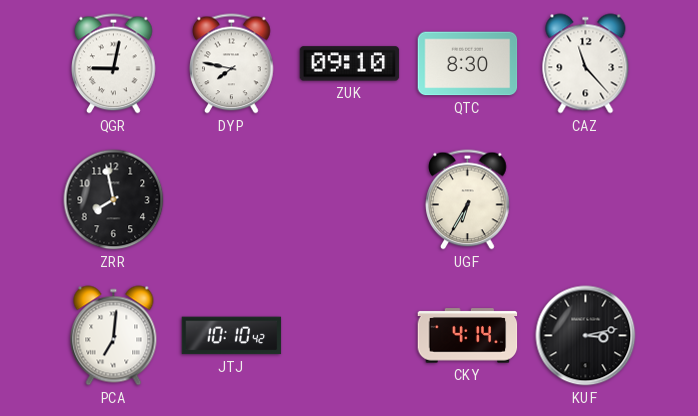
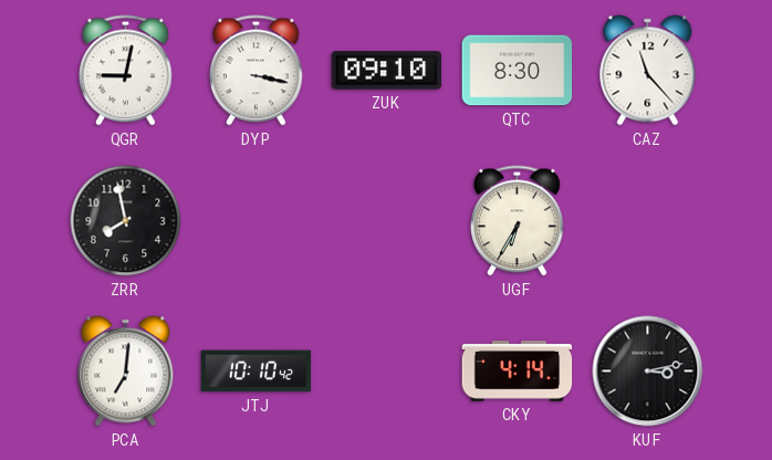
DYP: 7:47 -> 3:17 (257, 71)
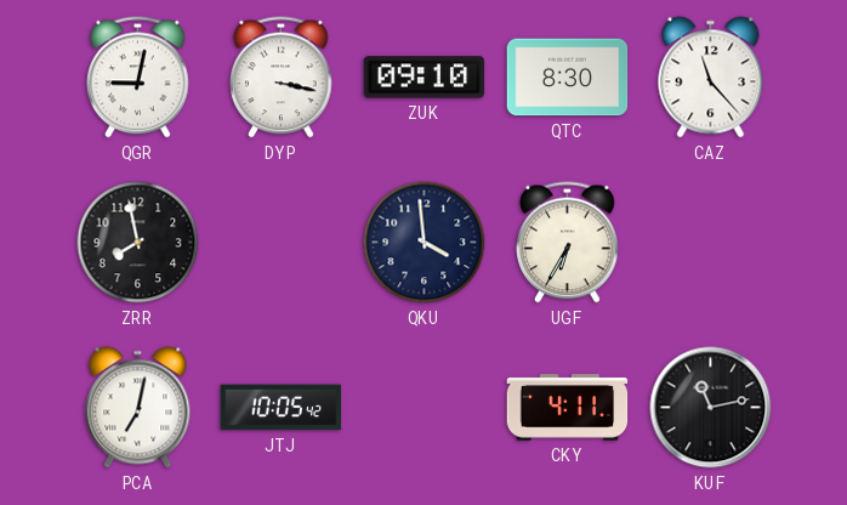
QKU: none -> 3:59 (425, 243)
PCA: 7:01 -> 7:02 (138, 408)
JTJ: 10:10 -> 10:05 (282, 408)
CKY: 4:14 -> 4:11 (568, 408)
KUF: 3:13 -> 11:13 (711, 408)
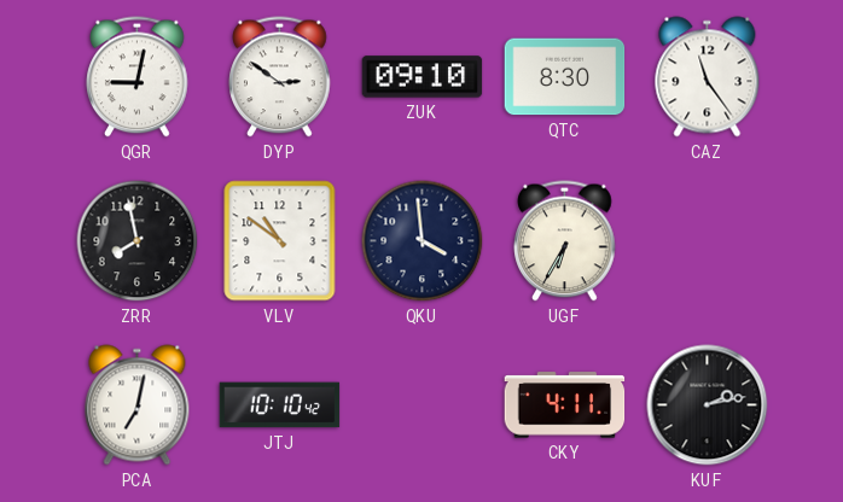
DYP: 3:17 -> 2:51 (280, 77)
CAZ: 11:23 -> 11:24 (708, 77)
VLV: none -> 10:51 (280, 241)
JTJ: 10:05 -> 10:10 (280, 405)
KUF: 11:13 -> 2:13 (708, 405)
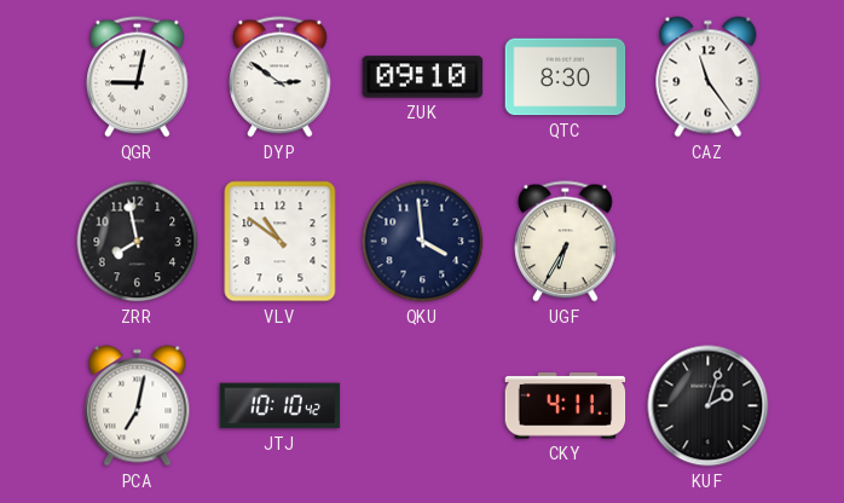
KUF: 2:13 -> 2:03 (709, 406)
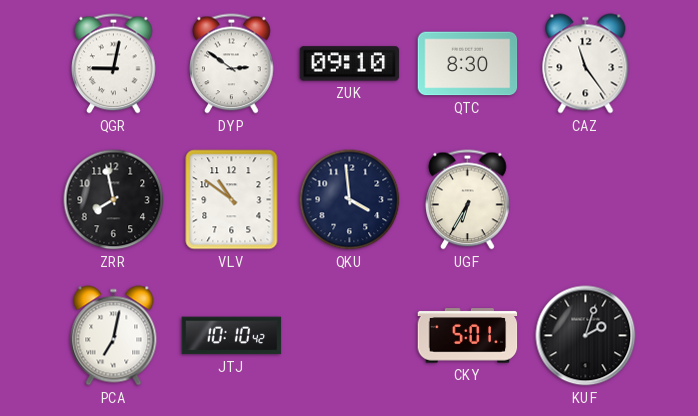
CKY: 4:11 -> 5:01 (468, 336)
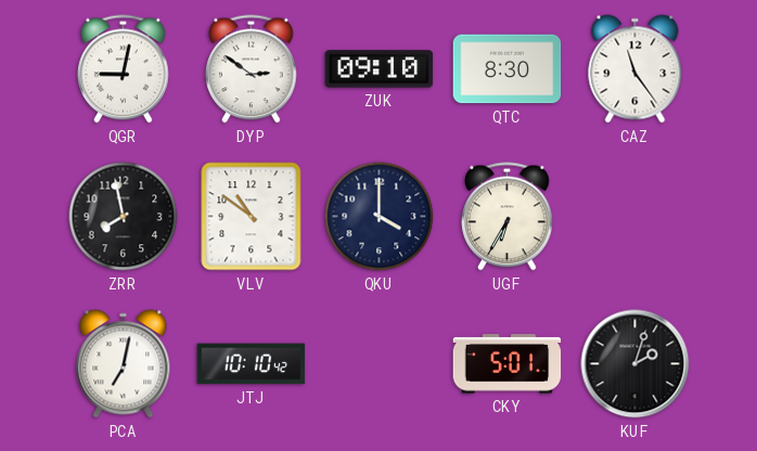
QKU: 3:59 -> 4:00 (380, 217)
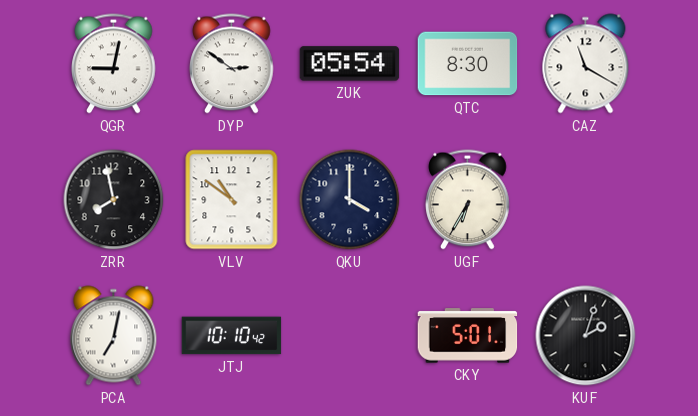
ZUK: 09:10 -> 05:54 (350, 64)
CAZ: 11:24 -> 11:20 (586, 64)
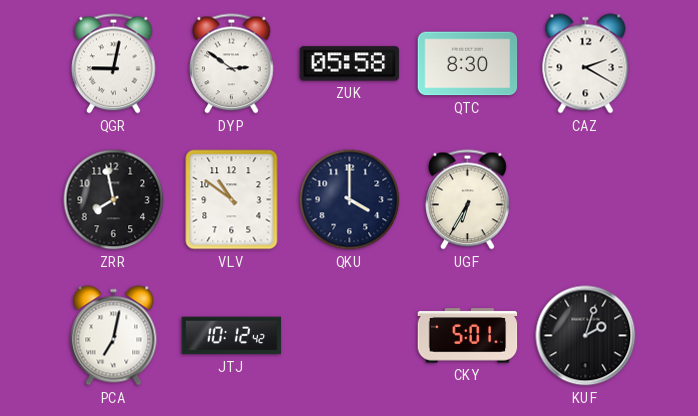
ZUK: 05:54 -> 05:58 (350, 64)
CAZ: 11:20 -> 2:20 (586, 64)
JTJ: 10:10 -> 10:12 (232, 336)
